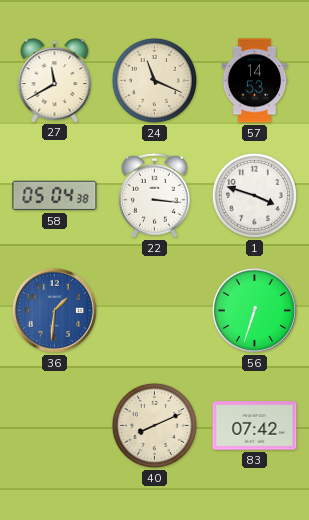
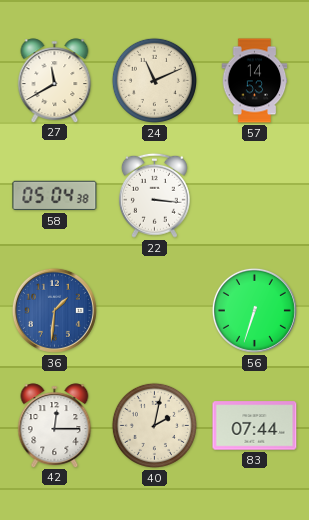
24: 11:19 -> 11:11 (154, 80)
1: 3:48 -> none (254, 195)
42: none -> 12:15 (55, 425)
40: 8:11 -> 2:02 (154, 425)
83: 07:42 -> 07:44 (255, 426)
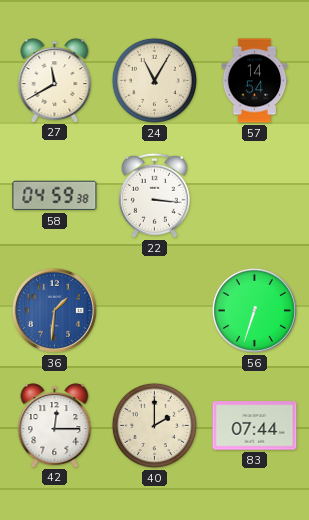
24: 11:11 -> 11:05 (154, 80)
57: 14:53 -> 14:54 (255, 81)
58: 05:04 -> 04:59 (55, 196)
40: 2:02 -> 2:00 (154, 425)
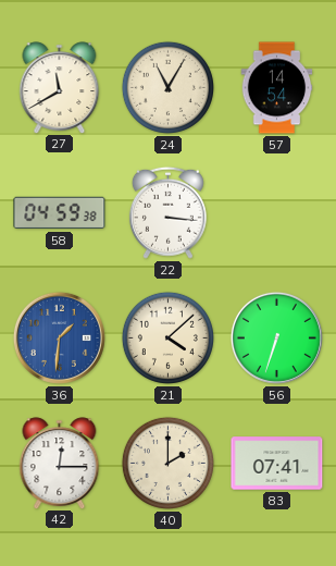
21: none -> 4:08 (167, 337)
83: 07:44 -> 07:41 (277, 464)
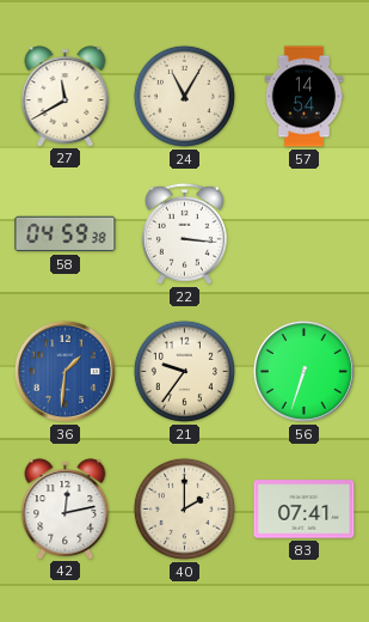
21: 4:08 -> 9:36 (184, 371)
42: 12:15 -> 12:13 (66, 508)
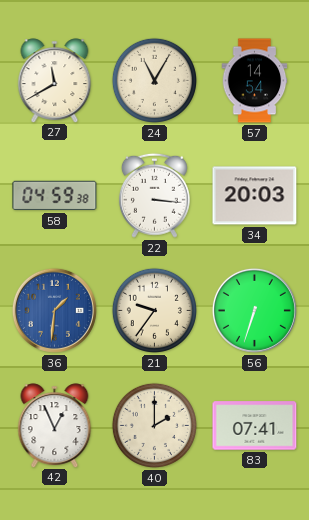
34: none -> 20:03 (255, 196)
42: 12:13 -> 12:56 (55, 425)
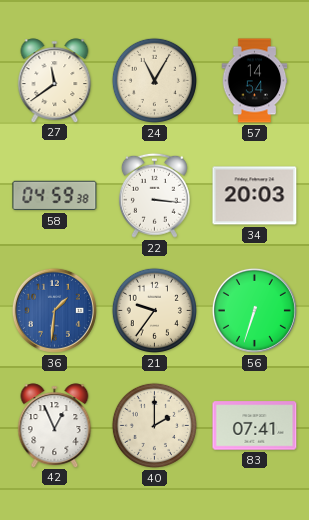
27: 11:40 -> 11:39 (55, 80)
